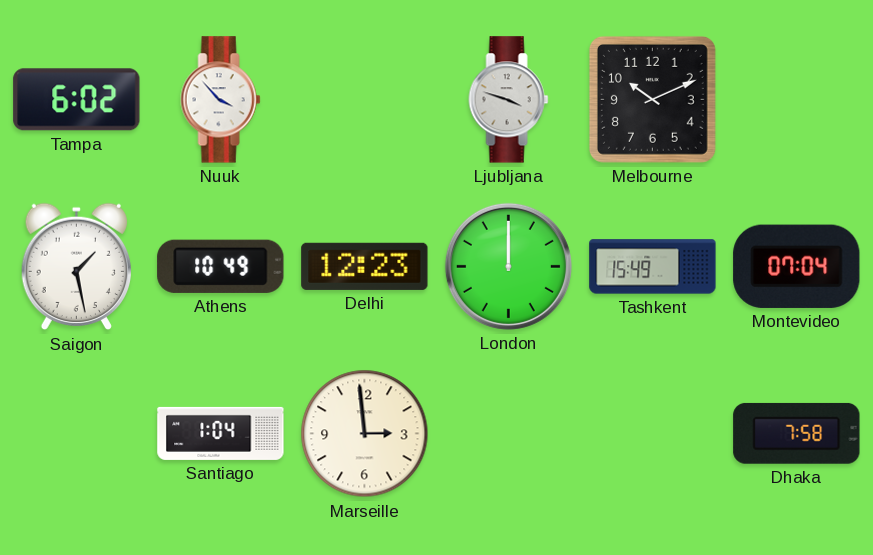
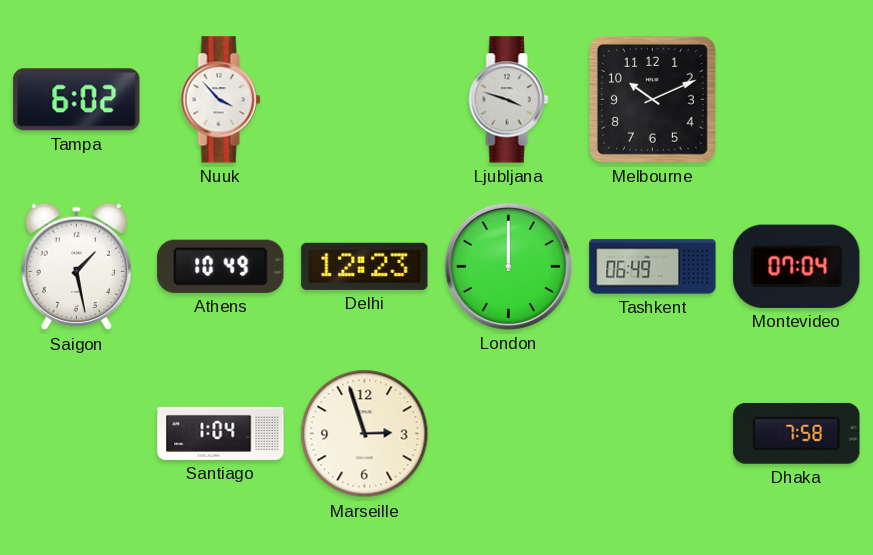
Tashkent: 15:49 -> 06:49 (653, 267)
Marseille: 2:59 -> 2:57 (365, 434)
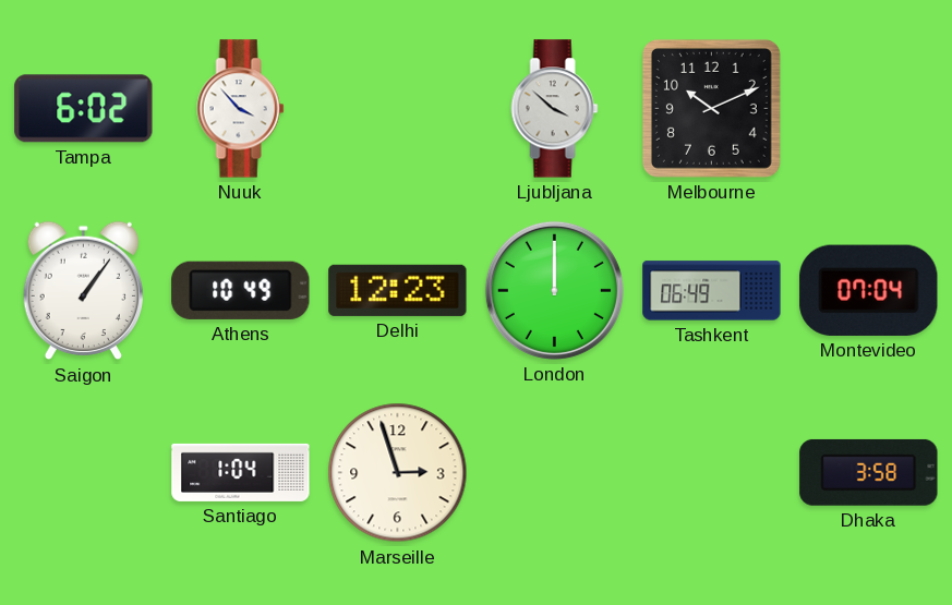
Ljubljana: 3:48 -> 3:52 (555, 109)
Saigon: 1:28 -> 1:06 (83, 291)
Dhaka: 7:58 -> 3:58 (869, 472)
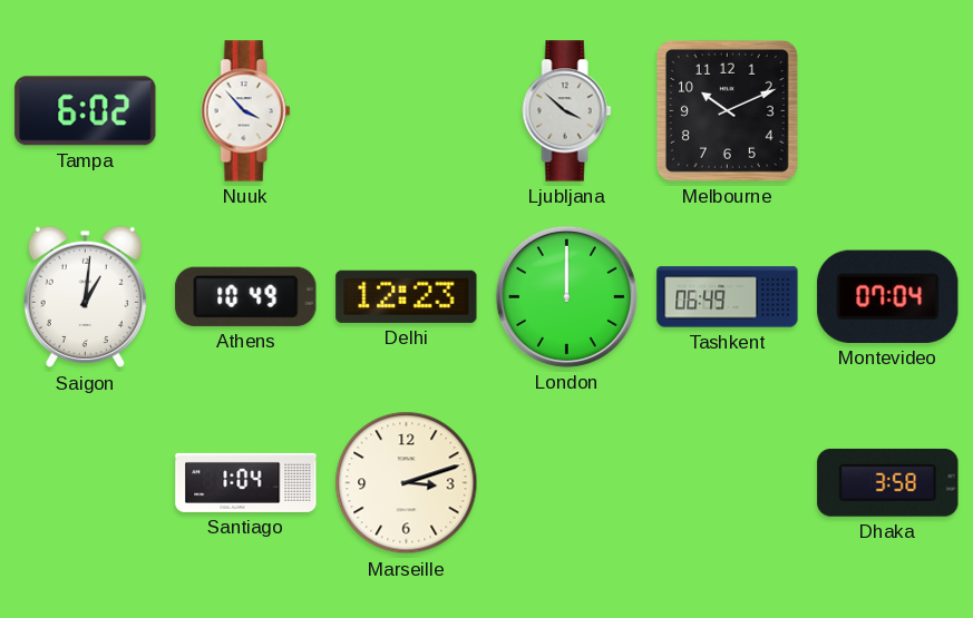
Saigon: 1:06 -> 1:01 (85, 297)
Marseille: 2:57 -> 3:12 (407, 483)
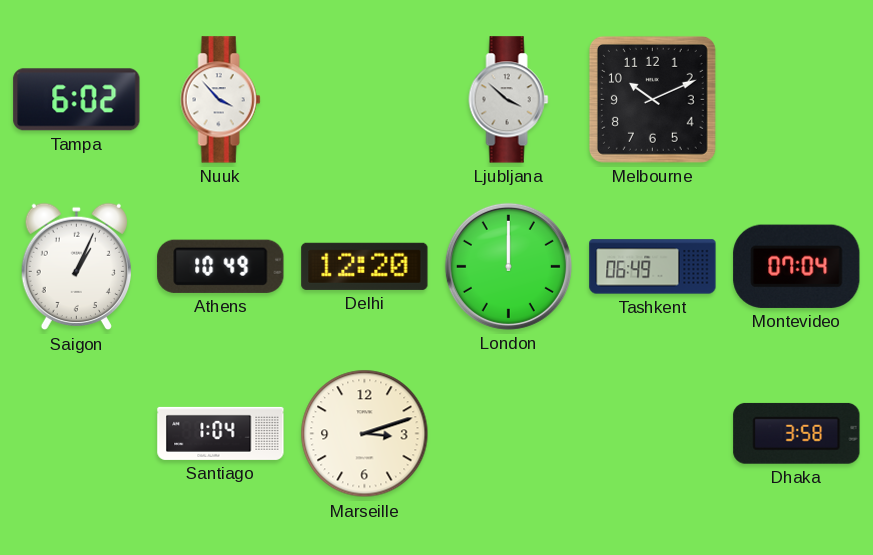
Saigon: 1:01 -> 1:04 (76, 267)
Delhi: 12:23 -> 12:20 (365, 266)
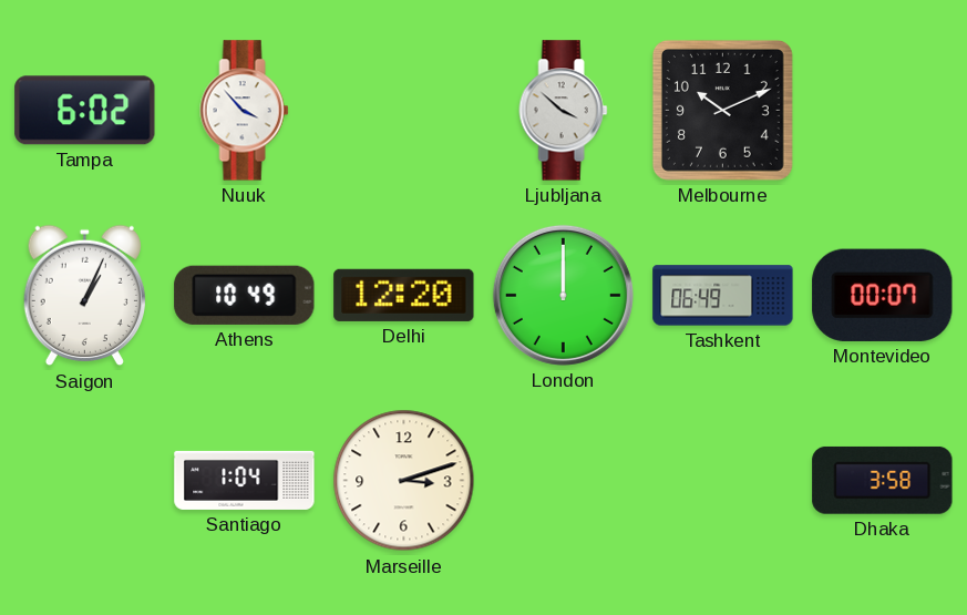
Montevideo: 07:04 -> 00:07 (883, 295)
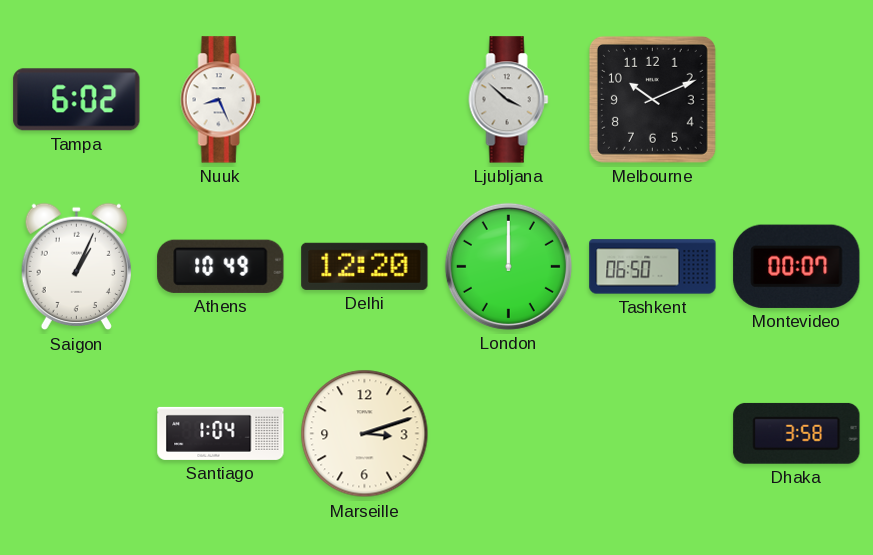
Nuuk: 3:53 -> 8:26 (221, 100)
Tashkent: 06:49 -> 06:50 (653, 267)
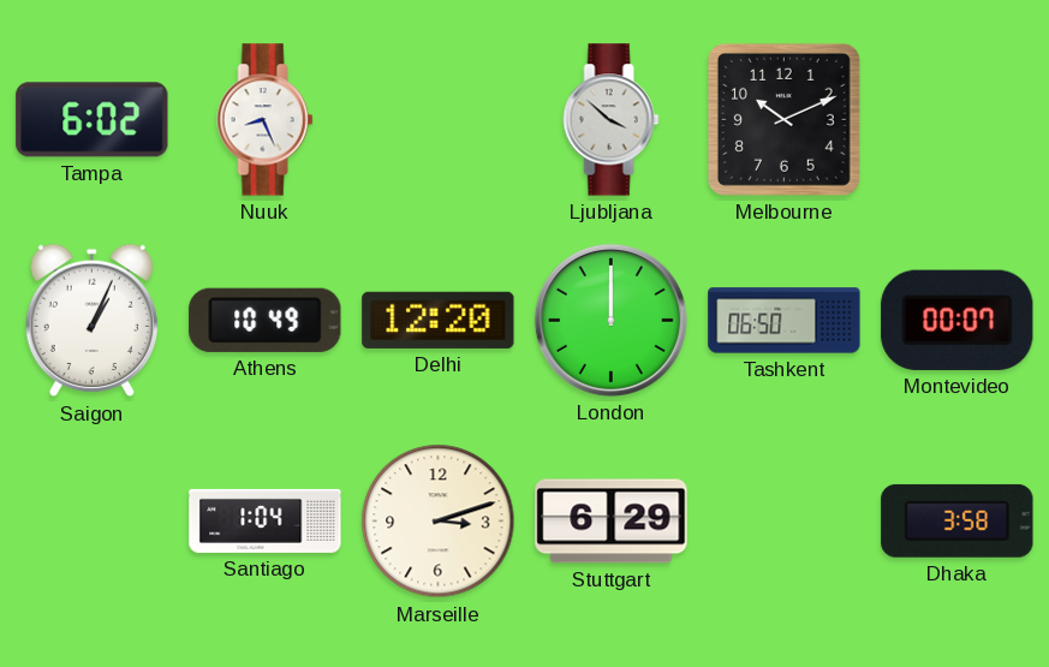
Stuttgart: none -> 6:29 (612, 522)
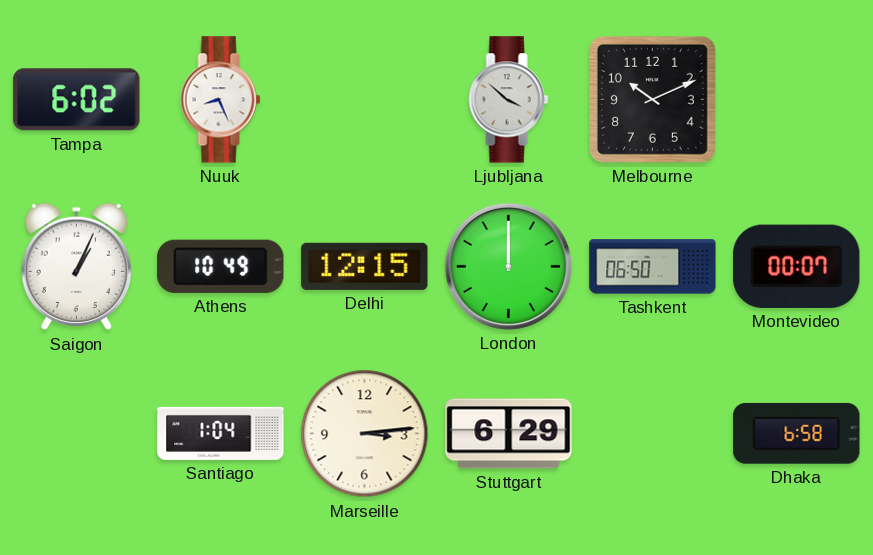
Delhi: 12:20 -> 12:15 (365, 266)
Marseille: 3:12 -> 3:14 (365, 434)
Dhaka: 3:58 -> 6:58 (797, 433)
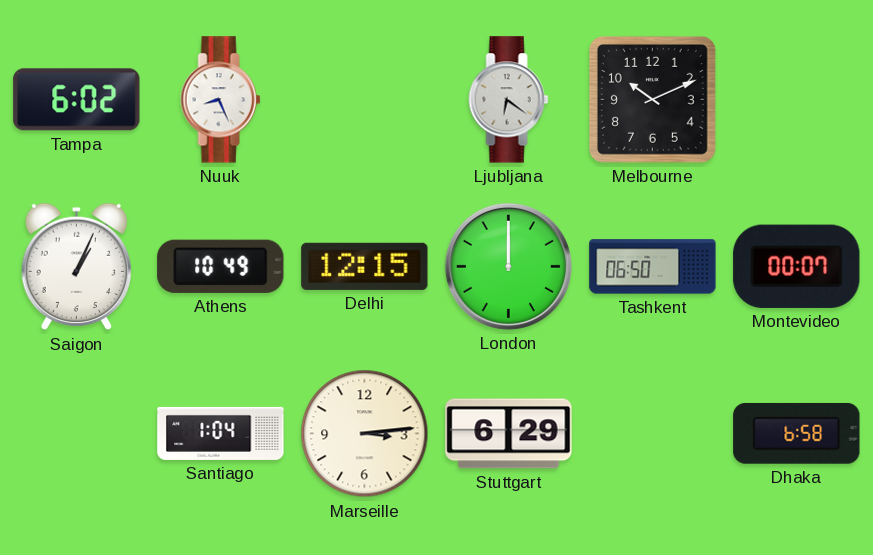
Ljubljana: 3:52 -> 6:21 (509, 100)
